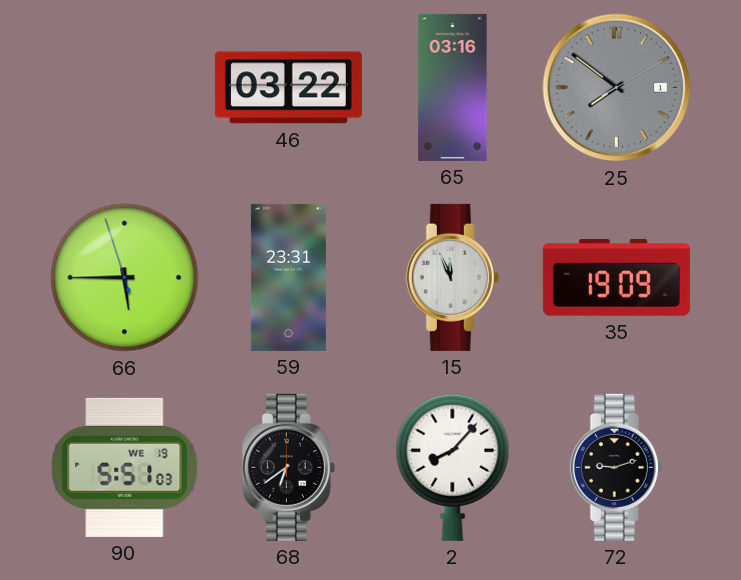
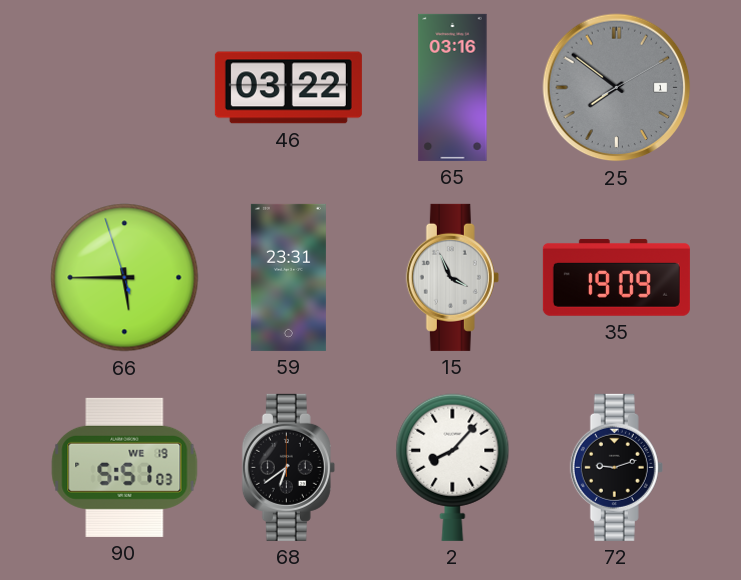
15: 11:56 -> 3:56 (452, 277)
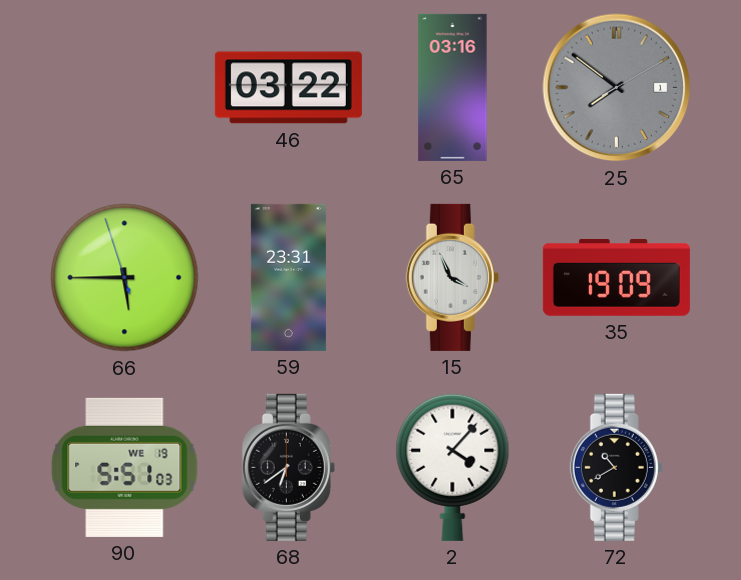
2: 8:07 -> 4:07 (453, 467)
72: 9:12 -> 10:40 (616, 467)
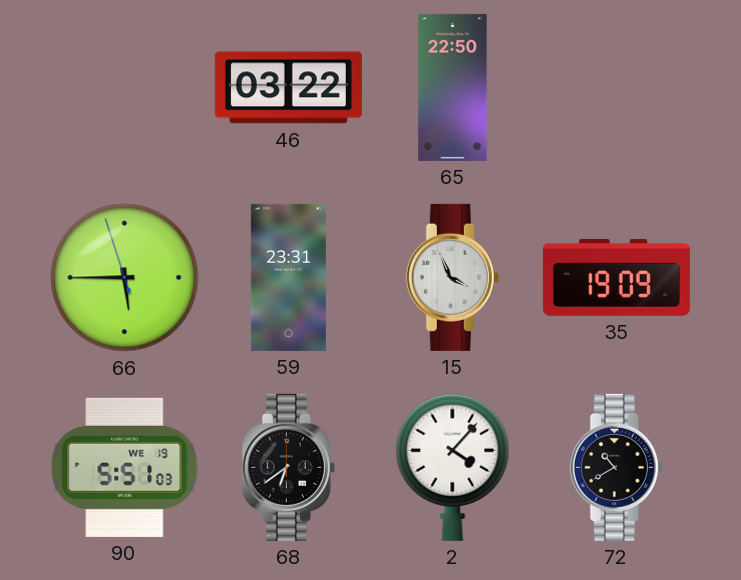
65: 03:16 -> 22:50 (453, 87)
25: 7:51 -> none (617, 88)
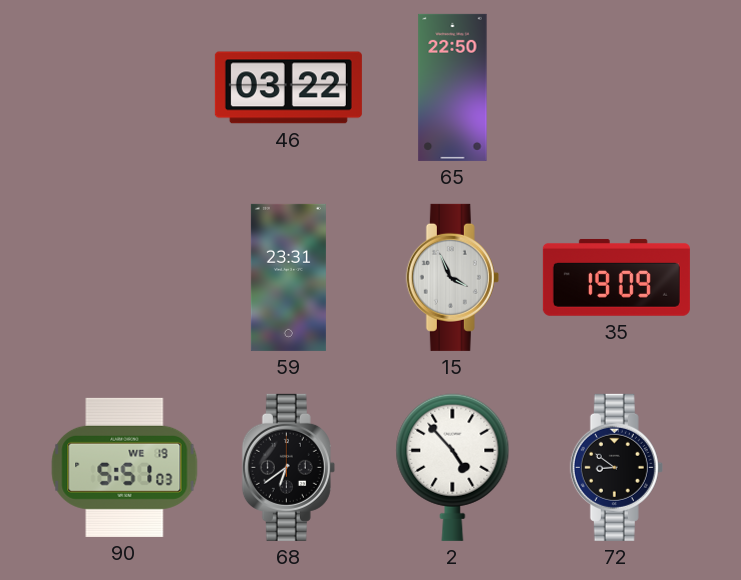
66: 5:44 -> none (125, 278)
2: 4:07 -> 4:53 (453, 467)
72: 10:40 -> 8:51 (616, 467)
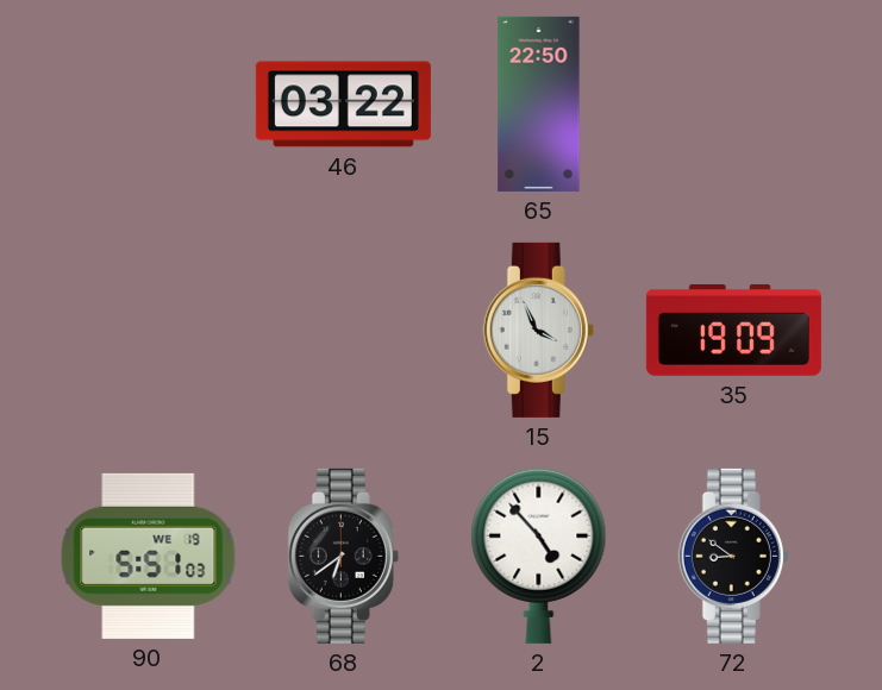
59: 23:31 -> none (288, 277)
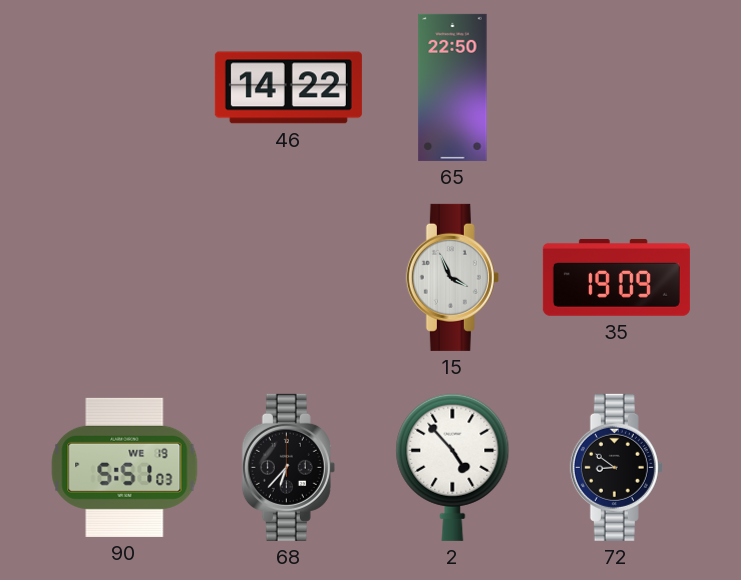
46: 03:22 -> 14:22 (288, 88)
68: 6:39 -> 6:37 (288, 467)
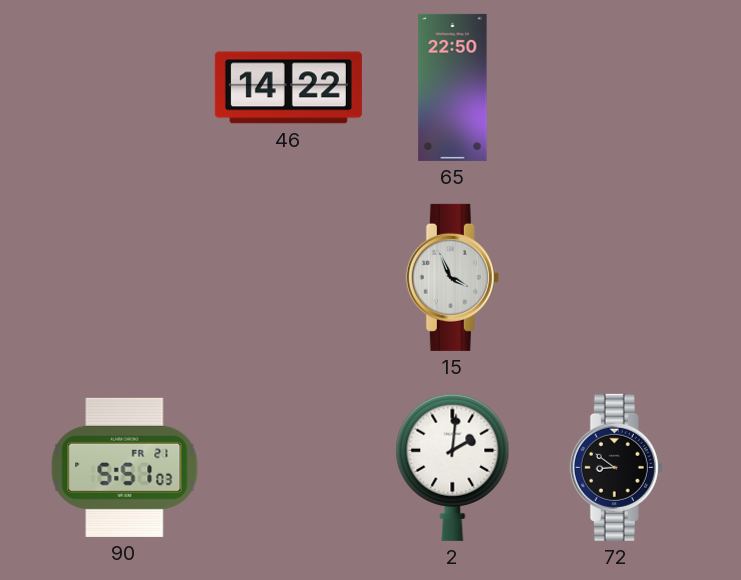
35: 19:09 -> none (616, 277)
90 date: WE 19 -> FR 21 (125, 467)
68: 6:37 -> none (288, 467)
2: 4:53 -> 2:01 (453, 467)
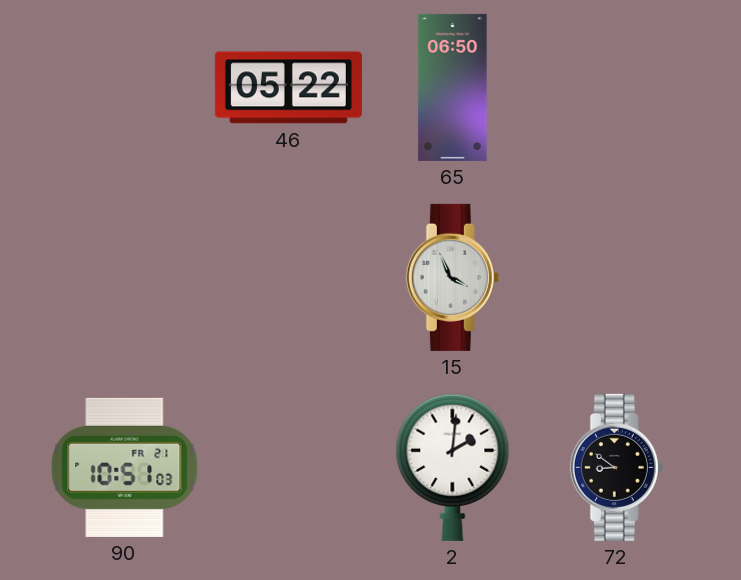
46: 14:22 -> 05:22 (288, 88)
65: 22:50 -> 06:50 (453, 87)
90: 5:51 -> 10:51 (125, 467)
